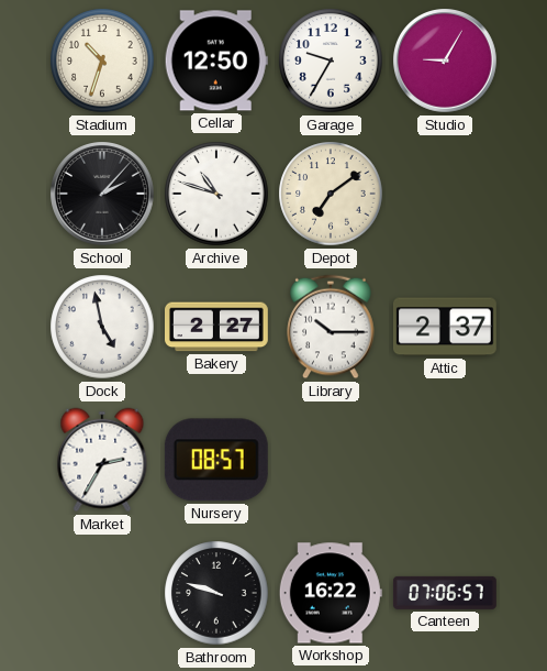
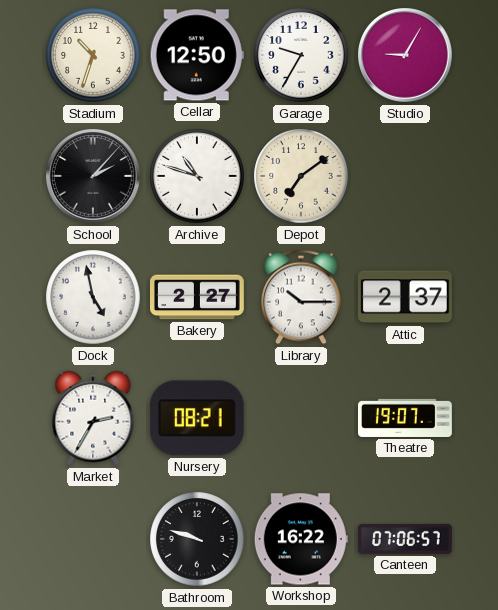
Nursery: 08:57 -> 08:21 (197, 418)
Theatre: none -> 19:07 (406, 418)
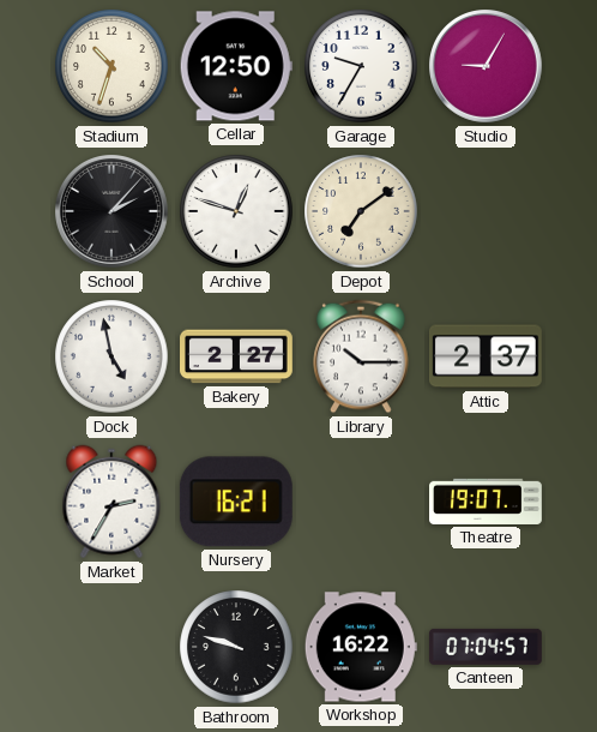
Archive: 10:48 -> 12:48 (236, 211)
Nursery: 08:21 -> 16:21 (236, 502)
Canteen: 07:06 -> 07:04 (486, 647)
